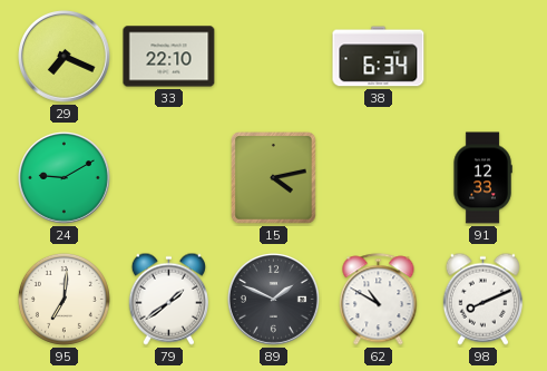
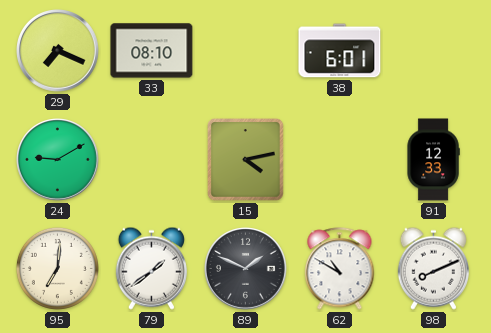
33: 22:10 -> 08:10 (152, 51)
38: 6:34 -> 6:01 (340, 51)
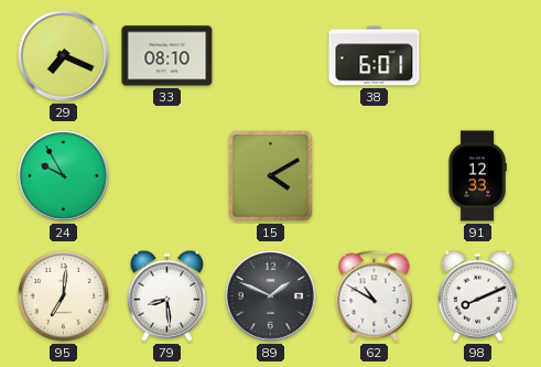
24: 9:10 -> 9:55 (64, 176)
15: 4:13 -> 4:10 (271, 176)
79: 1:39 -> 8:29 (166, 295)
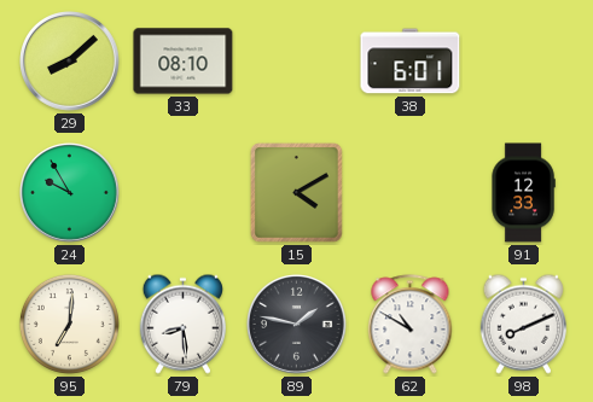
29: 7:19 -> 8:08 (70, 62)
89: 1:49 -> 1:47 (297, 325)
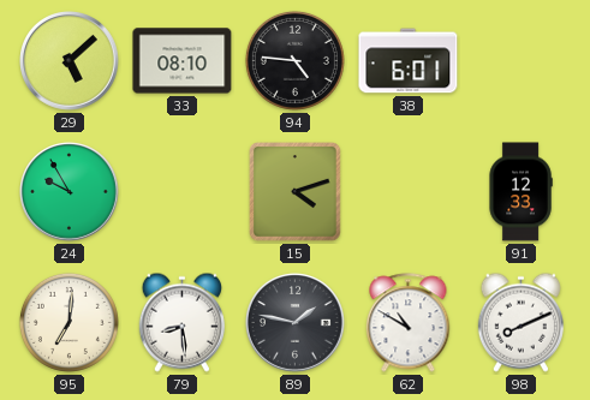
29: 8:08 -> 5:08 (70, 61)
94: none -> 4:46 (294, 60)
15: 4:10 -> 4:12 (296, 192)
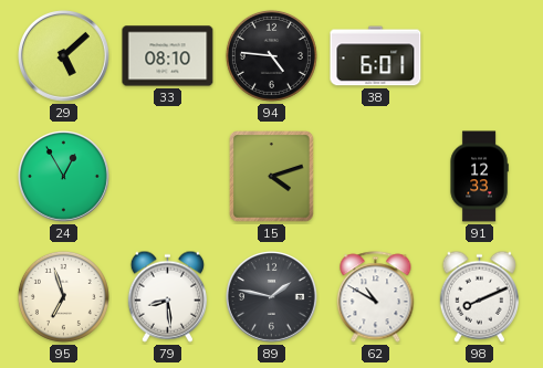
24: 9:55 -> 12:55 (64, 177)
95: 7:01 -> 6:57 (63, 296)
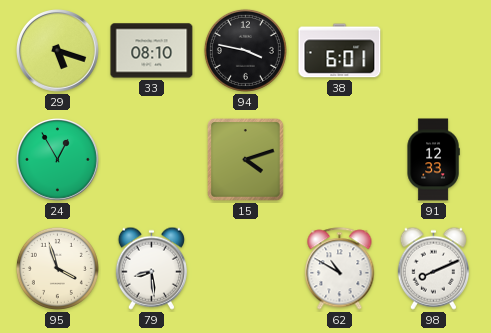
29: 5:08 -> 5:18 (58, 51)
94: 4:46 -> 3:47 (245, 50)
95: 6:57 -> 3:57 (57, 268)
89: 1:47 -> none (272, 297)
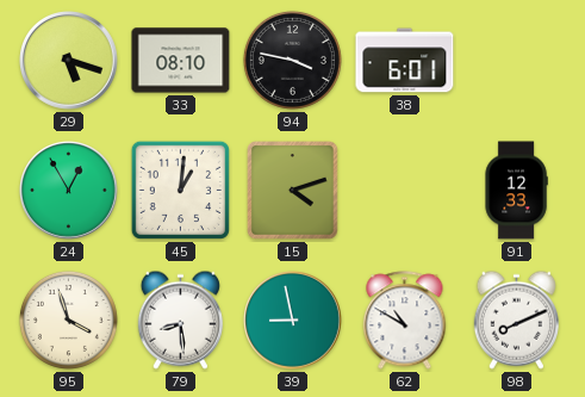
45: none -> 1:01 (180, 190)
39: none -> 8:58 (293, 321)
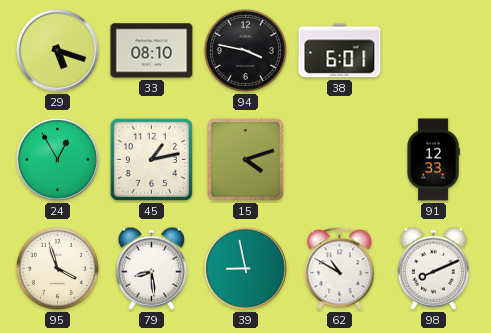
45: 1:01 -> 1:13 (151, 159)
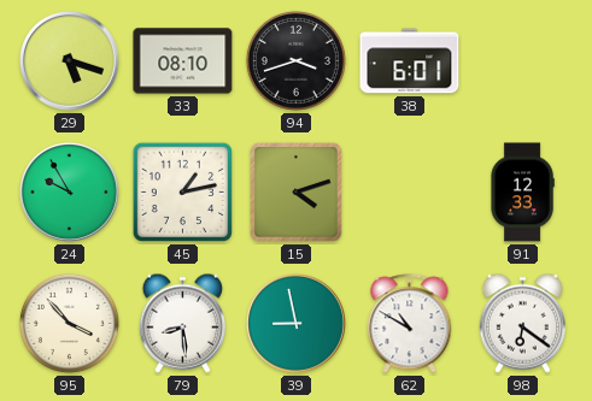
94: 3:47 -> 3:42 (295, 60)
24: 12:55 -> 9:55 (70, 193)
95: 3:57 -> 3:53 (69, 323)
98: 8:11 -> 6:21 (522, 323)
